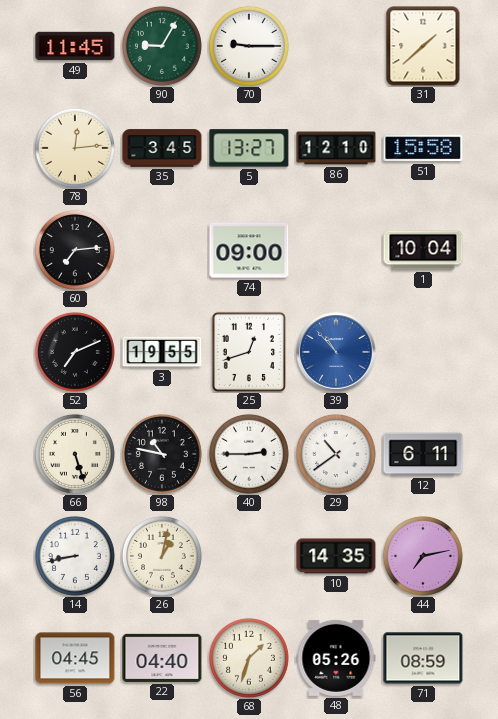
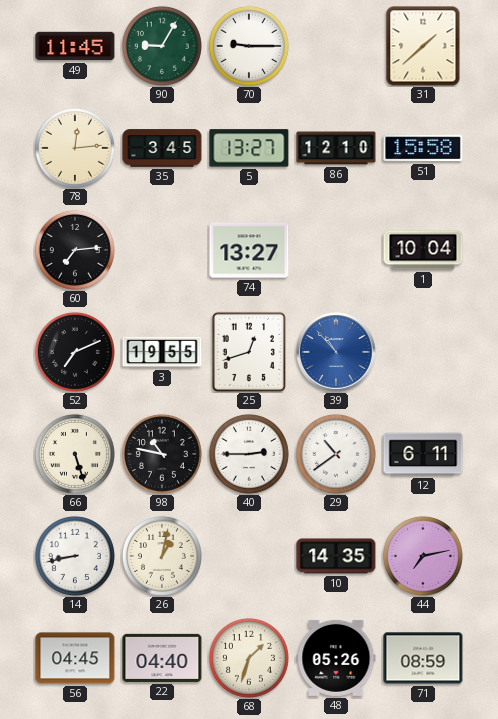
74: 09:00 -> 13:27 (249, 250)
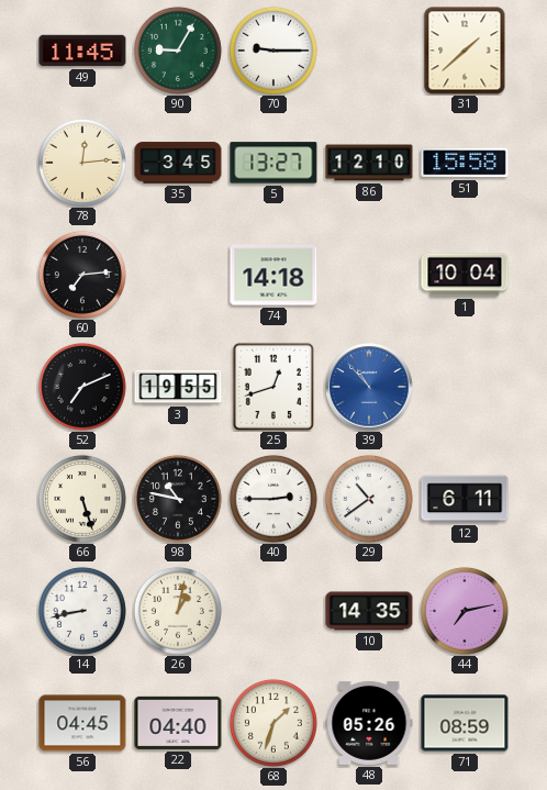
74: 13:27 -> 14:18 (273, 275)
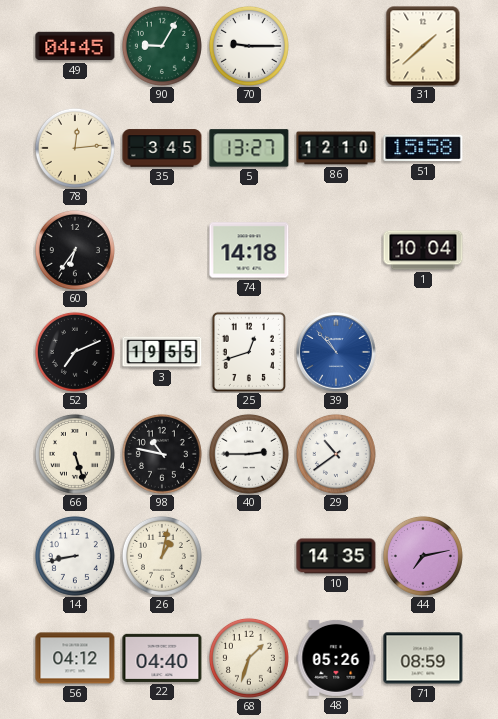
49: 11:45 -> 04:45 (75, 46)
60: 7:14 -> 6:36 (75, 250)
12: 6:11 -> none (465, 499)
56: 04:45 -> 04:12 (75, 658)
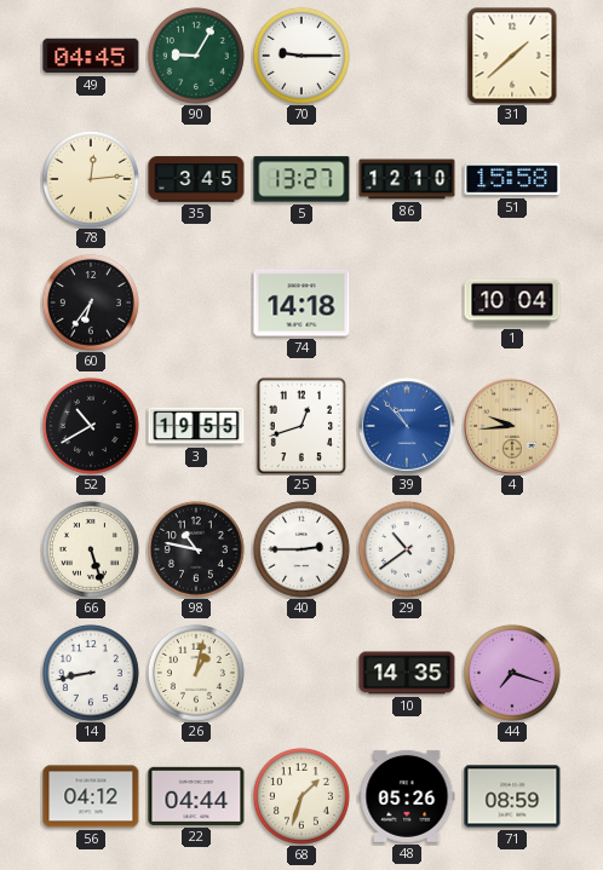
52: 7:11 -> 10:40 (91, 426)
4: none -> 9:44 (512, 426)
44: 7:13 -> 7:18 (512, 673)
22: 04:40 -> 04:44 (196, 796)
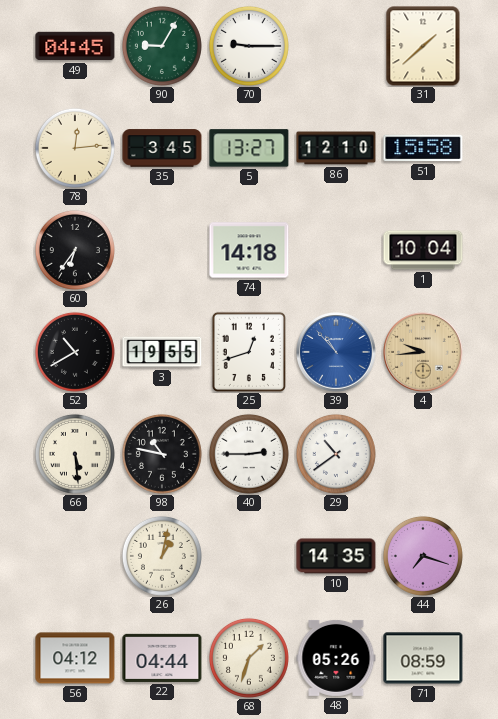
66: 5:27 -> 5:29 (75, 454)
14: 8:43 -> none (91, 673)
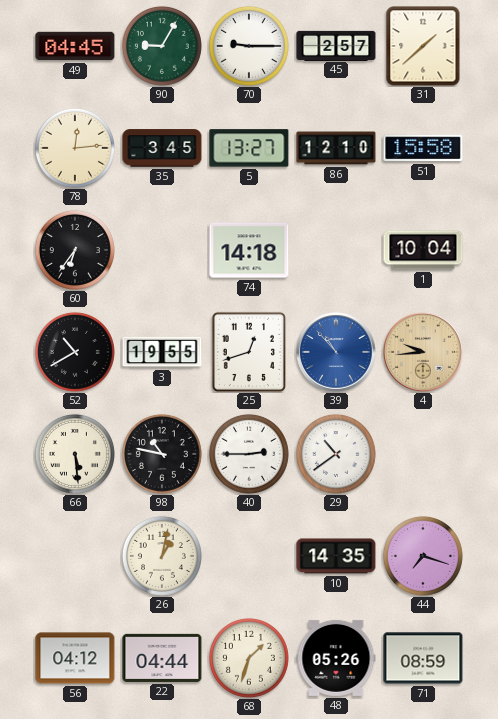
45: none -> 2:57 (336, 45)
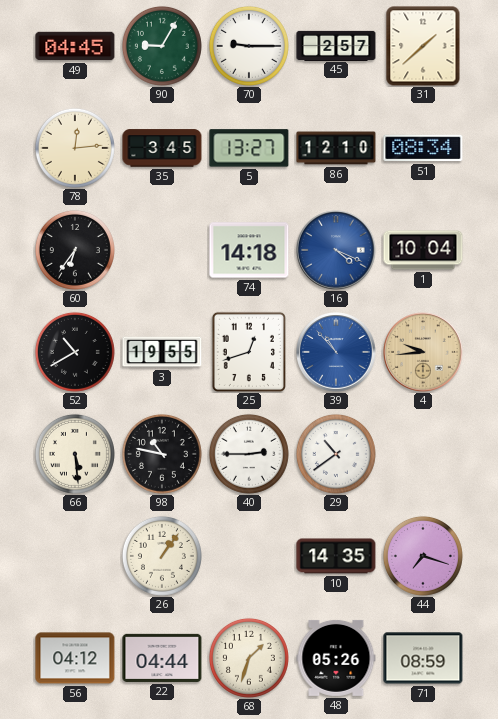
51: 15:58 -> 08:34 (423, 148)
16: none -> 4:19 (336, 250)
26: 1:02 -> 1:06 (162, 556)
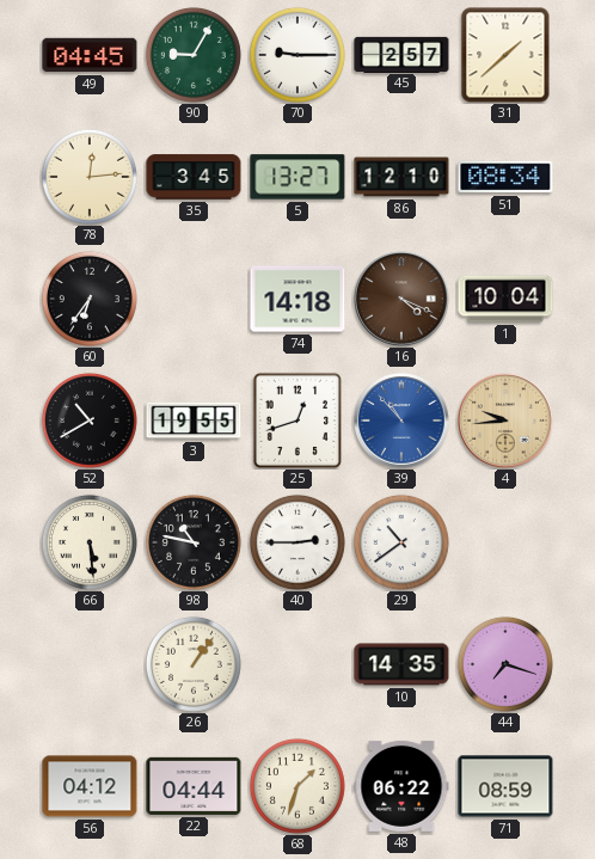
16 dial: blue -> brown (401, 299)
48: 05:26 -> 06:22 (401, 786)
